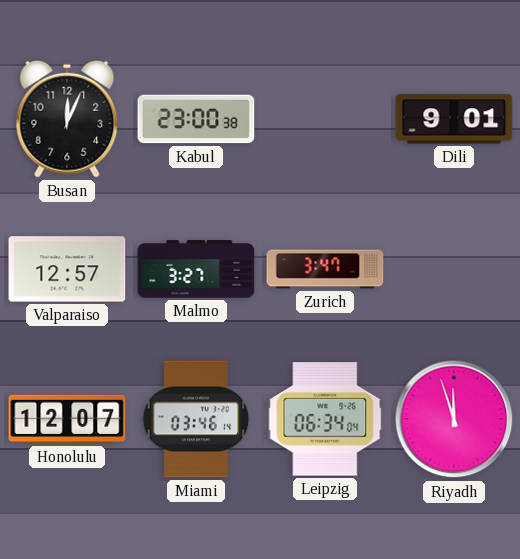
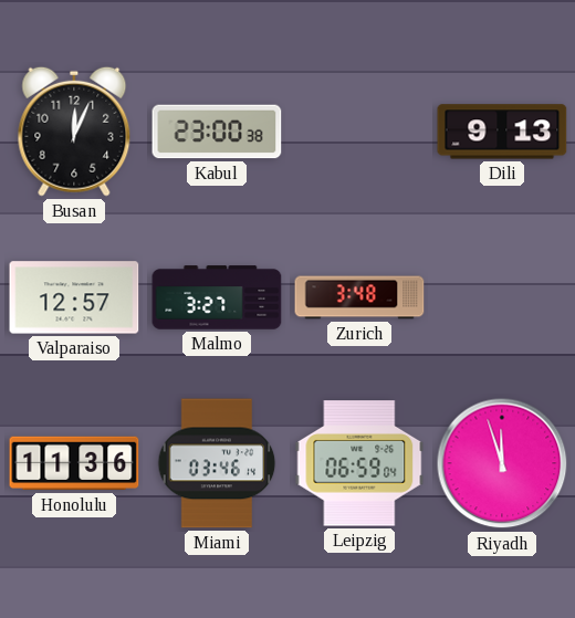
Dili: 9:01 -> 9:13 (502, 132)
Zurich: 3:47 -> 3:48 (359, 297)
Honolulu: 12:07 -> 11:36 (74, 463)
Leipzig: 06:34 -> 06:59 (359, 463)
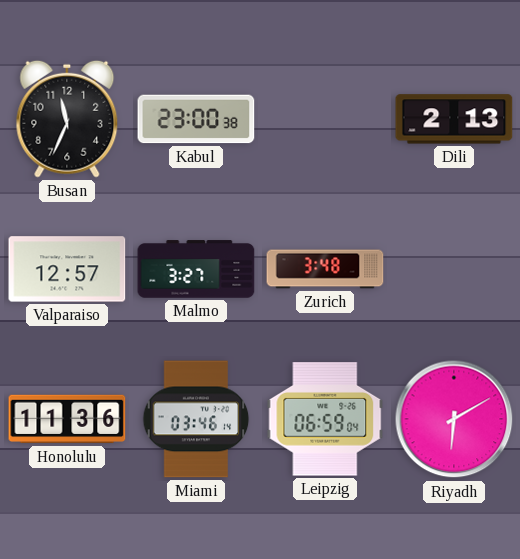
Busan: 12:04 -> 11:34 (67, 119)
Dili: 9:13 -> 2:13 (454, 119)
Riyadh: 11:57 -> 6:10 (454, 419)
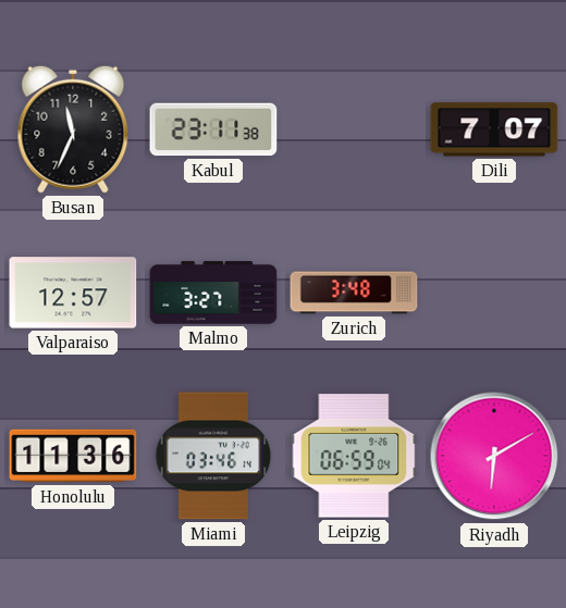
Kabul: 23:00 -> 23:11 (213, 129)
Dili: 2:13 -> 7:07 (494, 129)
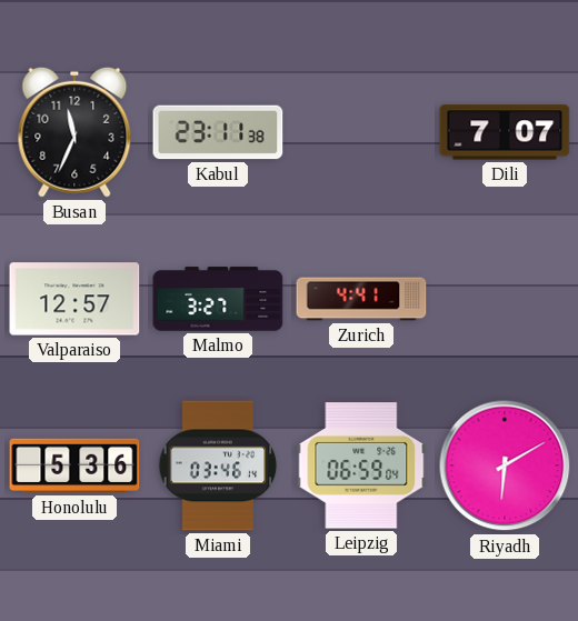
Zurich: 3:48 -> 4:41 (361, 299)
Honolulu: 11:36 -> 5:36 (74, 465)
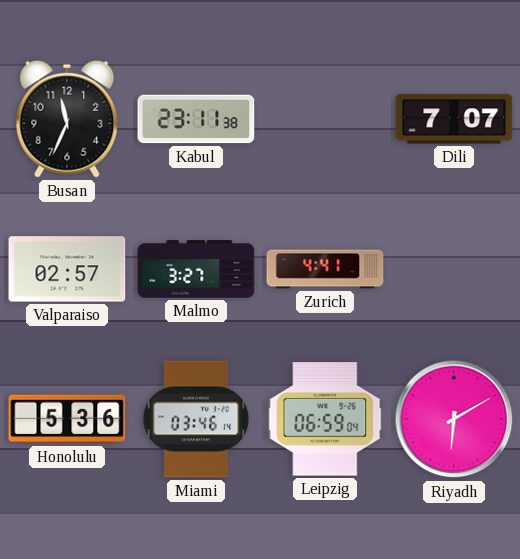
Valparaiso: 12:57 -> 02:57 (67, 269)
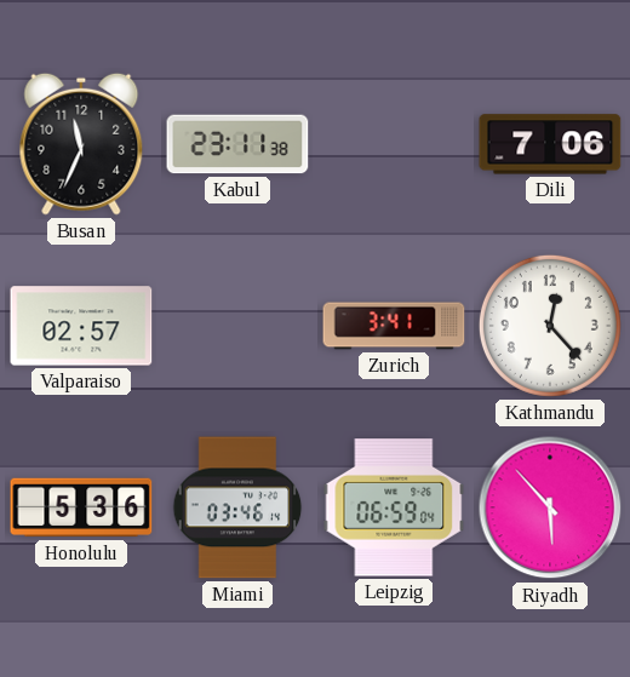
Dili: 7:07 -> 7:06 (550, 144)
Malmo: 3:27 -> none (196, 269)
Zurich: 4:41 -> 3:41 (394, 326)
Kathmandu: none -> 12:23 (550, 326)
Riyadh: 6:10 -> 5:53 (550, 507)
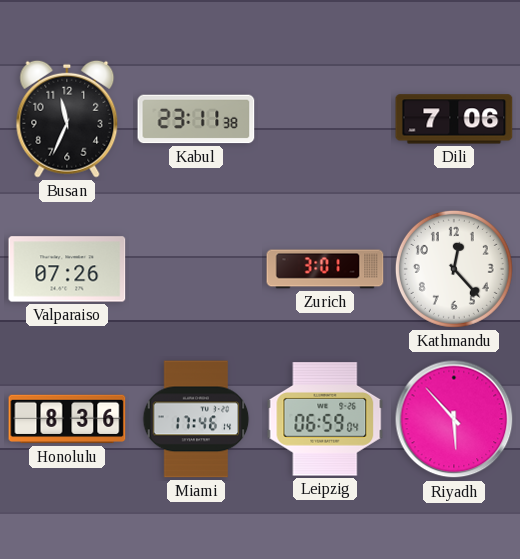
Valparaiso: 02:57 -> 07:26 (67, 269)
Zurich: 3:41 -> 3:01 (325, 269)
Honolulu: 5:36 -> 8:36 (67, 419)
Miami: 03:46 -> 17:46 (196, 419)
